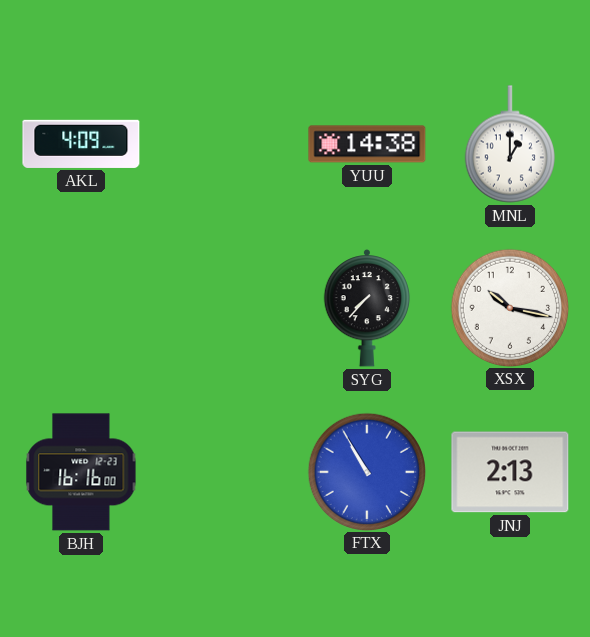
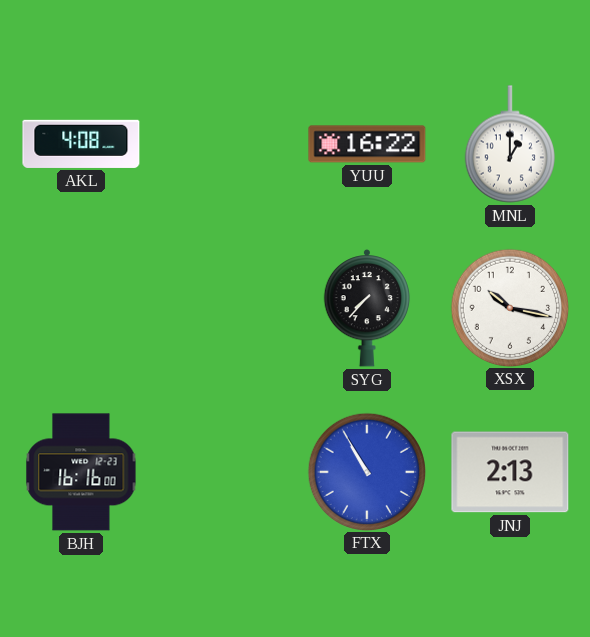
AKL: 4:09 -> 4:08 (81, 144)
YUU: 14:38 -> 16:22 (367, 144)
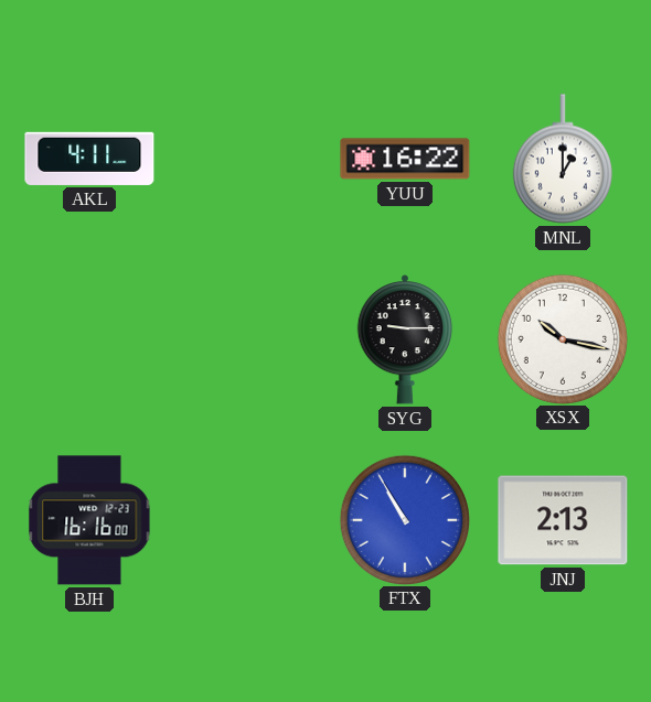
AKL: 4:08 -> 4:11 (89, 159)
SYG: 7:37 -> 9:15 (405, 341)
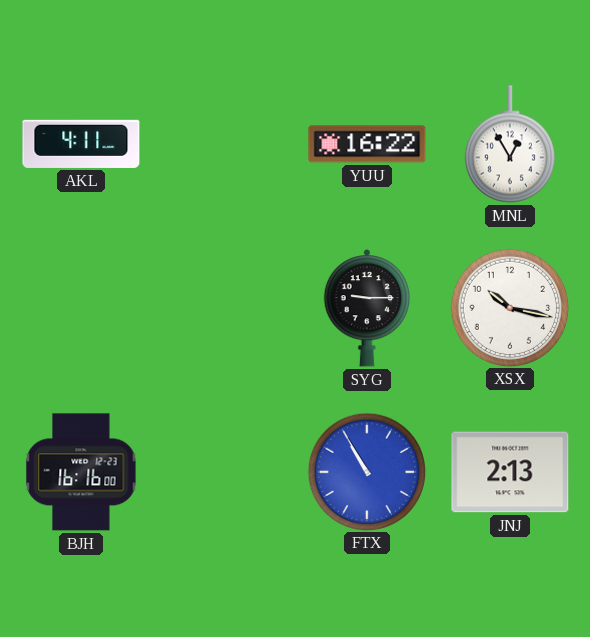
MNL: 1:00 -> 12:55 (510, 144)
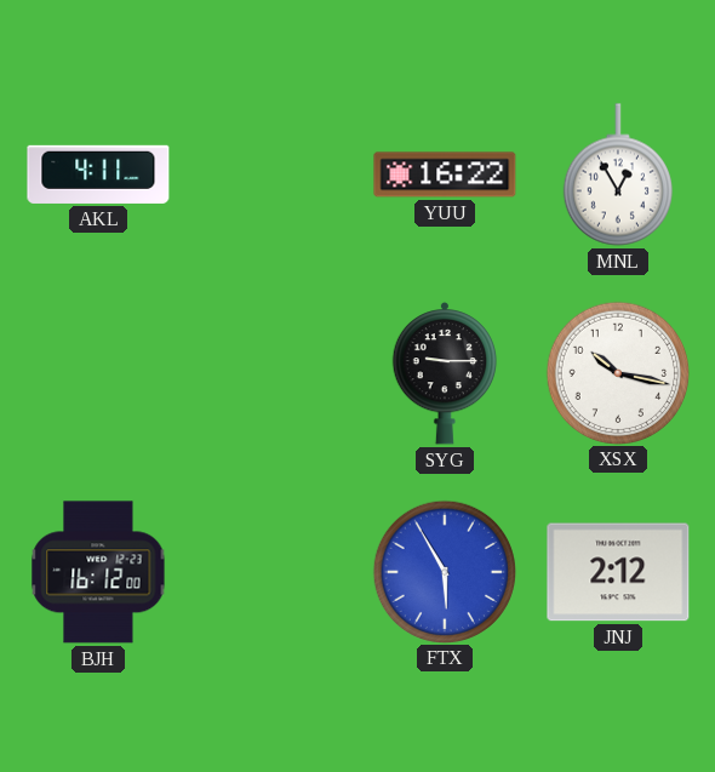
BJH: 16:16 -> 16:12 (98, 572)
FTX: 10:55 -> 5:55 (444, 571)
JNJ: 2:13 -> 2:12 (618, 572)
